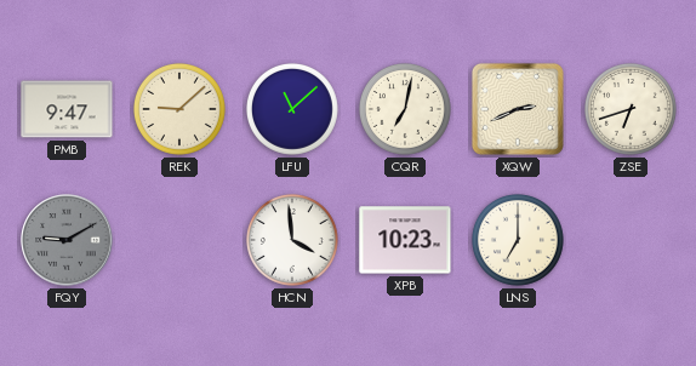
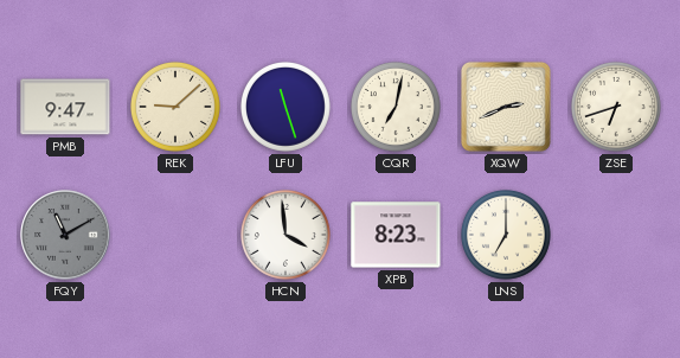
LFU: 11:08 -> 11:27 (286, 107)
FQY: 9:10 -> 11:10 (65, 235)
XPB: 10:23 -> 8:23 (396, 235)
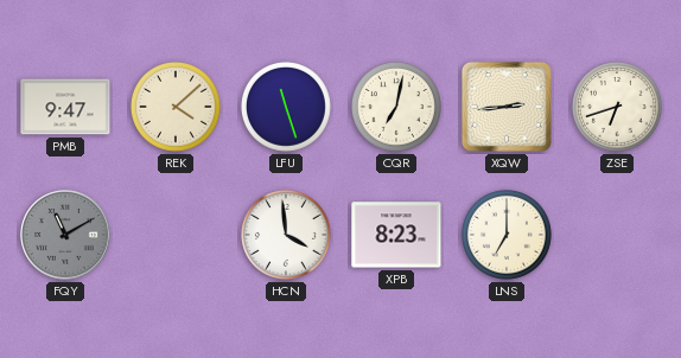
REK: 9:08 -> 4:08 (176, 107)
XQW: 2:41 -> 2:44 (507, 107)
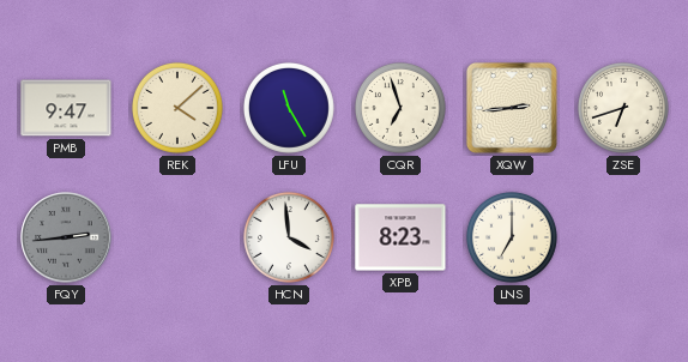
LFU: 11:27 -> 11:25 (289, 108)
CQR: 7:02 -> 6:57 (400, 108)
FQY: 11:10 -> 2:44 (66, 237)
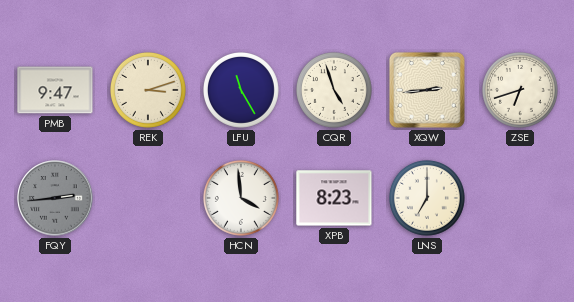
REK: 4:08 -> 3:12 (148, 90)
CQR: 6:57 -> 4:57 (334, 90)
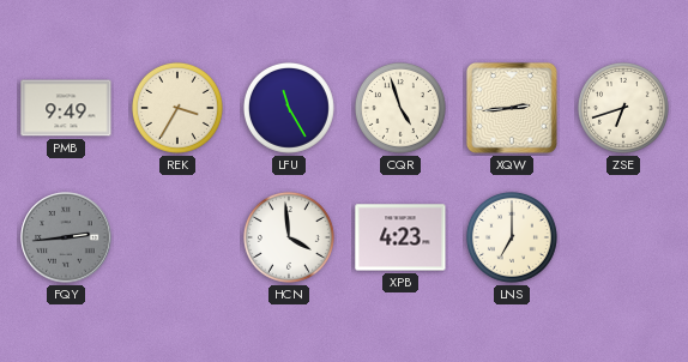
PMB: 9:47 -> 9:49 (66, 108)
REK: 3:12 -> 3:35 (177, 108)
XPB: 8:23 -> 4:23 (400, 237)
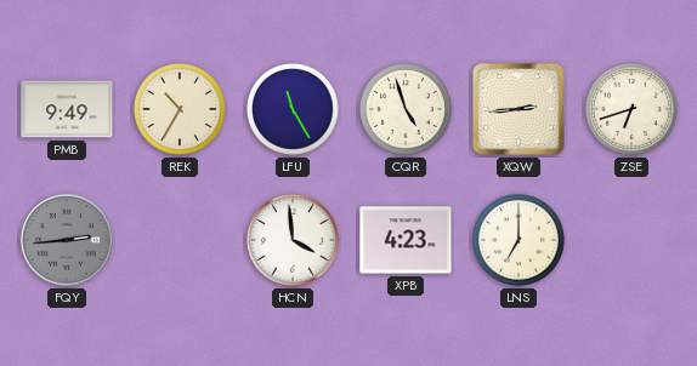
REK: 3:35 -> 10:35 (180, 109)
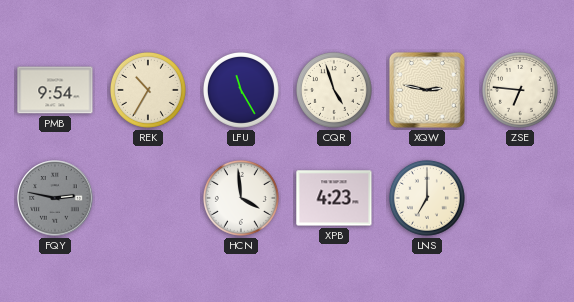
PMB: 9:49 -> 9:54 (55, 90)
XQW: 2:44 -> 2:47 (427, 90)
ZSE: 6:42 -> 6:46 (520, 90)
FQY: 2:44 -> 2:47 (55, 198)
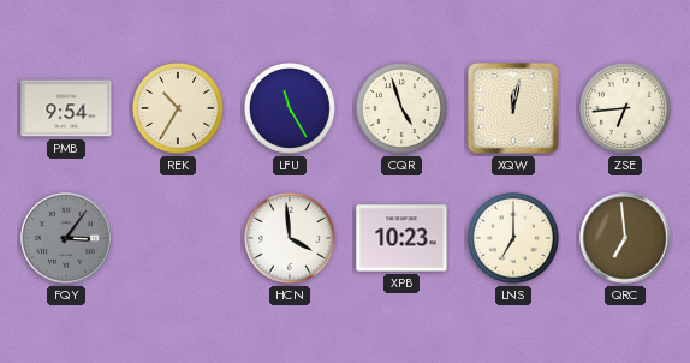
XQW: 2:47 -> 12:02 (513, 108)
ZSE: 6:46 -> 6:44 (625, 108)
FQY: 2:47 -> 3:06 (66, 238)
XPB: 4:23 -> 10:23 (401, 238)
QRC: none -> 6:59 (625, 238)
